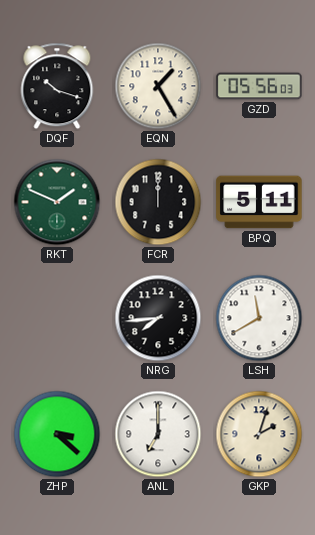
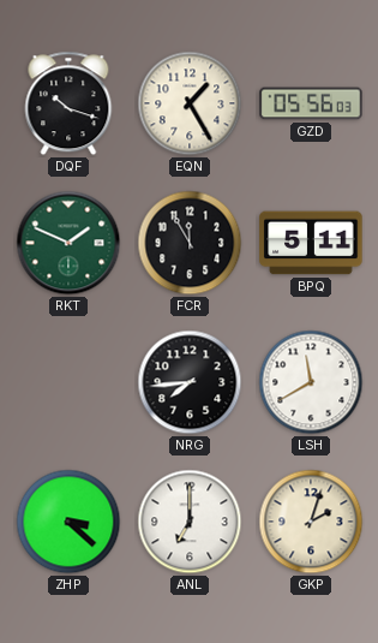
FCR: 12:00 -> 11:55 (190, 243)
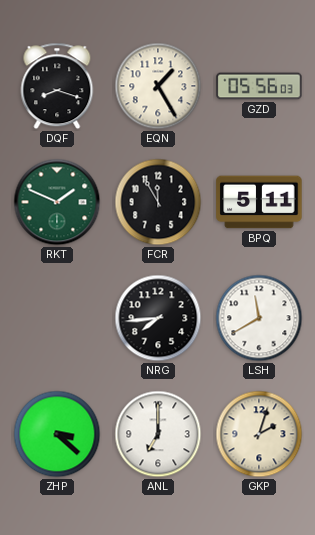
DQF: 10:18 -> 8:18 (57, 86)
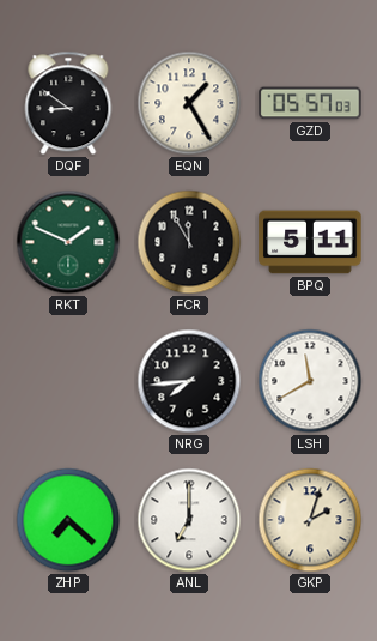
DQF: 8:18 -> 8:51 (68, 103)
GZD: 05:56 -> 05:57 (310, 103)
ZHP: 3:22 -> 7:22 (68, 520)
